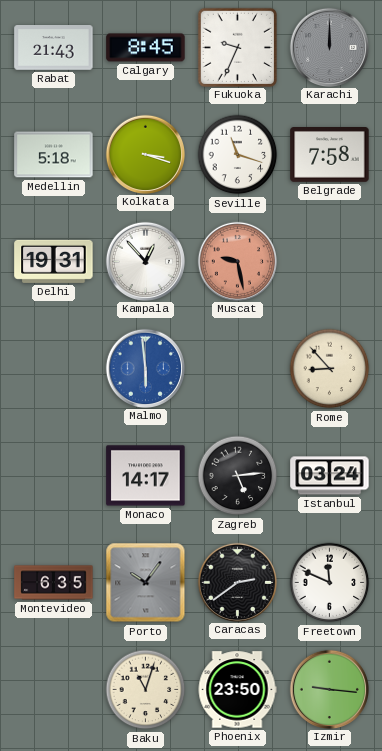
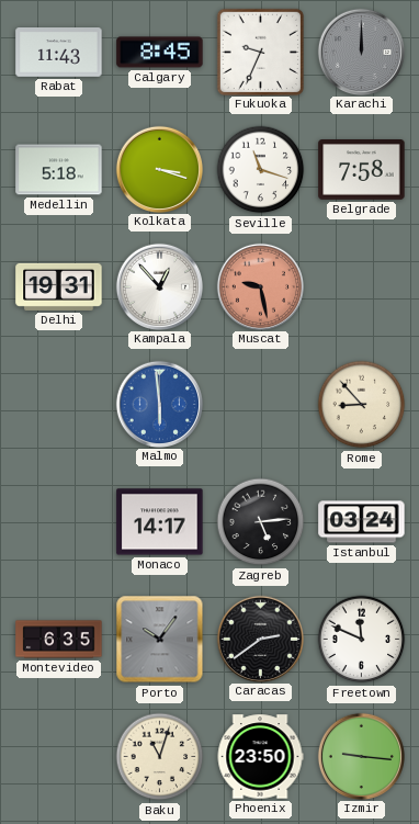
Rabat: 21:43 -> 11:43 (59, 53)
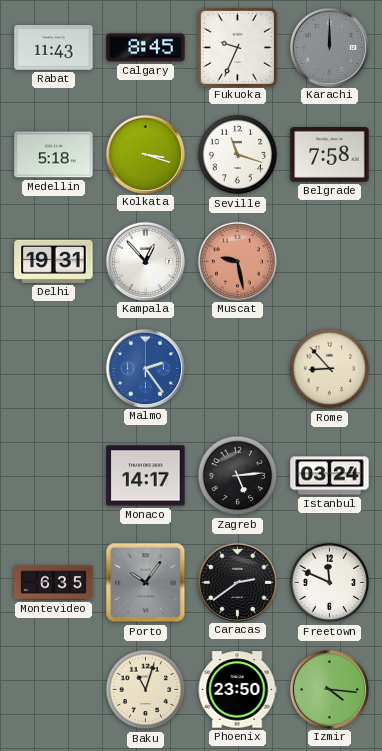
Malmo: 5:59 -> 2:24 (145, 368)
Izmir: 9:16 -> 4:16 (329, 689)
